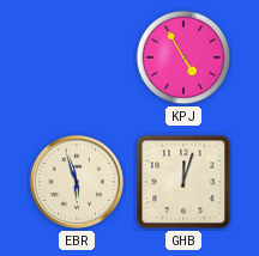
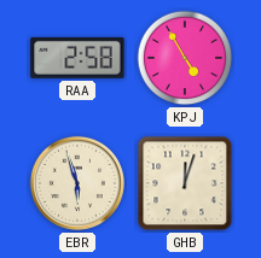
RAA: none -> 2:58 (77, 58)
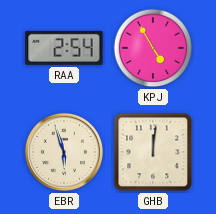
RAA: 2:58 -> 2:54 (64, 48)
GHB: 12:03 -> 12:01 (153, 152)
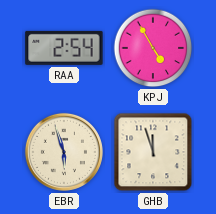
GHB: 12:01 -> 11:57 (153, 152)
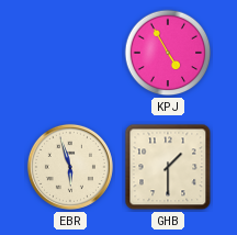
RAA: 2:54 -> none (64, 48)
GHB: 11:57 -> 1:30 (168, 167)
